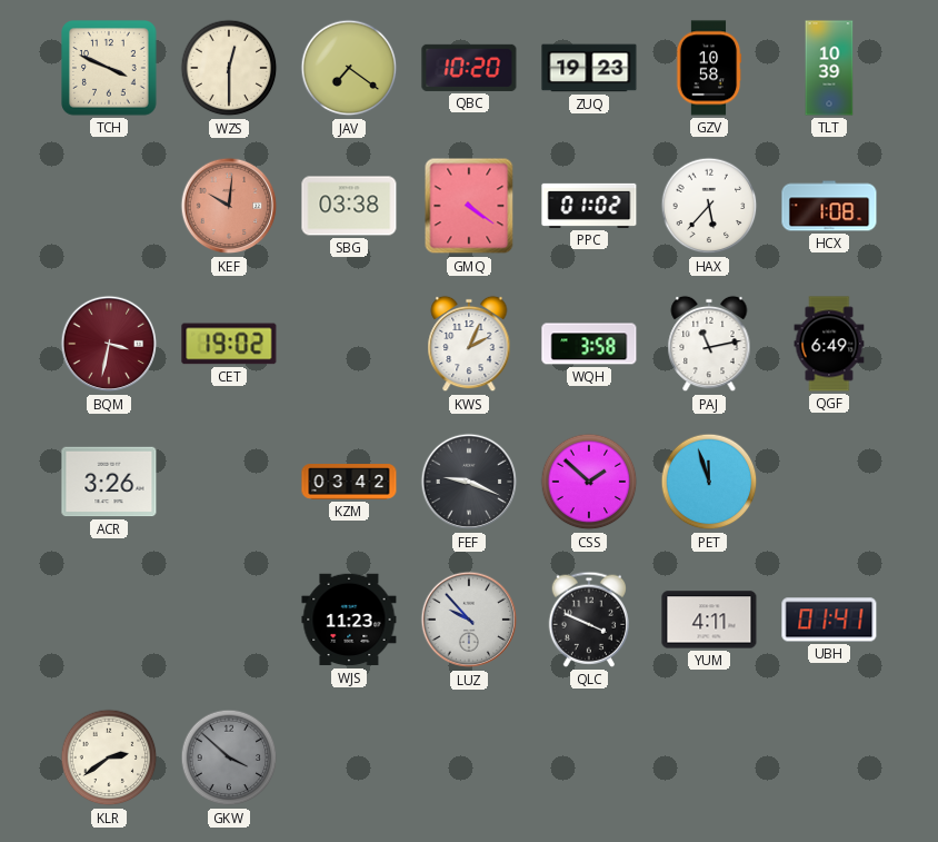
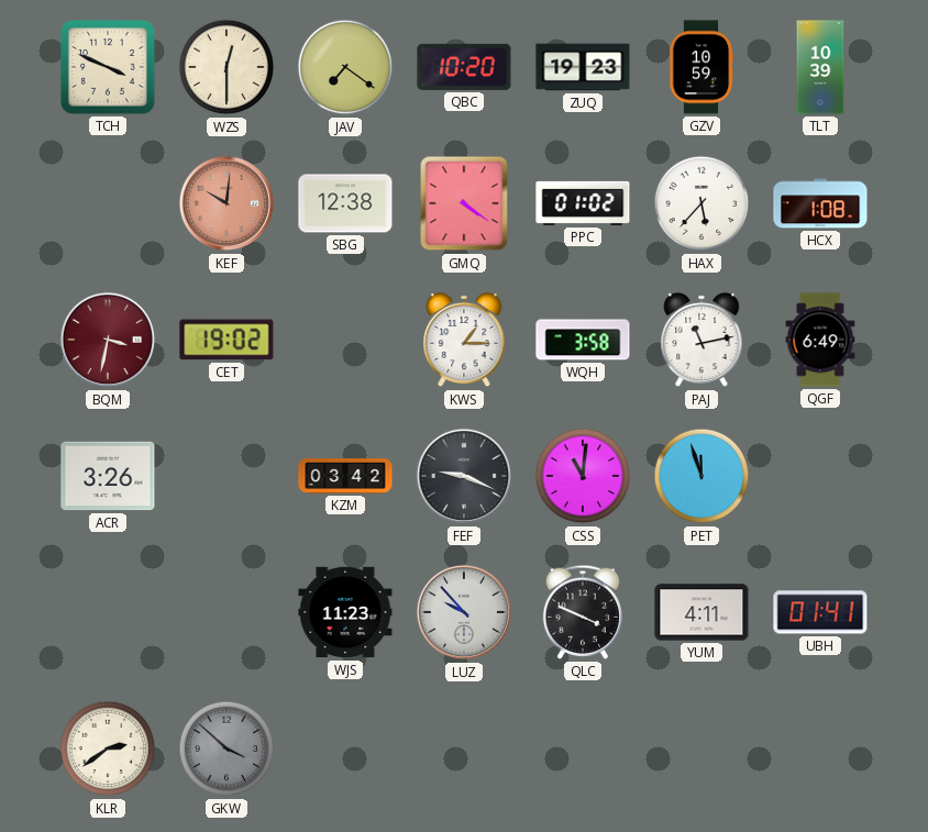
GZV: 10:58 -> 10:59 (701, 67)
SBG: 03:38 -> 12:38 (345, 203)
KWS: 2:04 -> 1:15 (464, 340)
CSS: 1:52 -> 11:01 (583, 476)
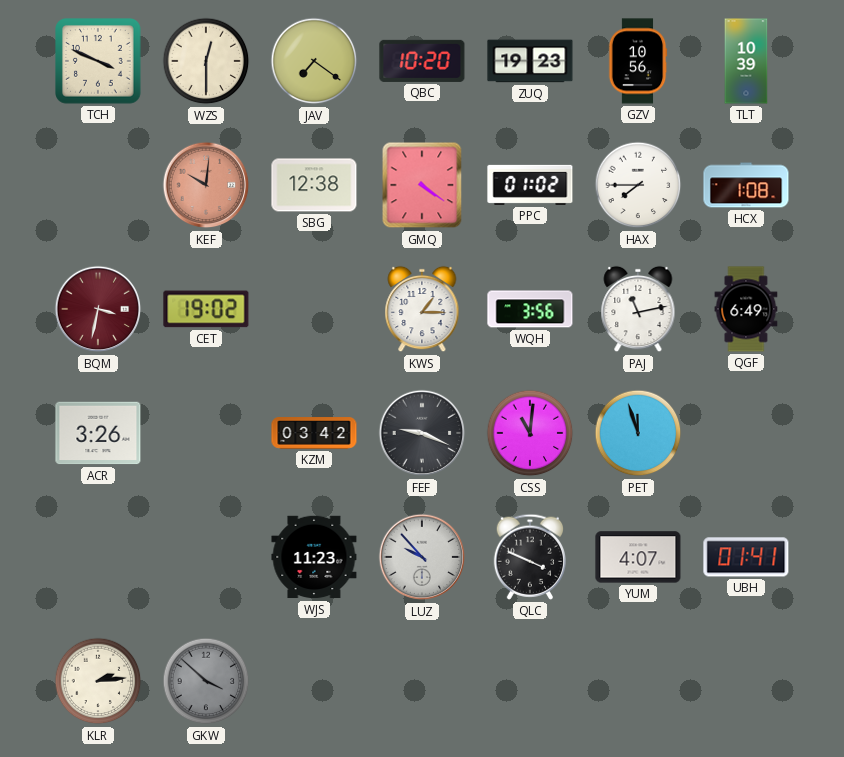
GZV: 10:59 -> 10:56 (638, 61)
HAX: 5:37 -> 7:45 (638, 185)
WQH: 3:58 -> 3:56 (530, 309)
YUM: 4:11 -> 4:07 (638, 557)
KLR: 2:39 -> 2:14 (98, 681)
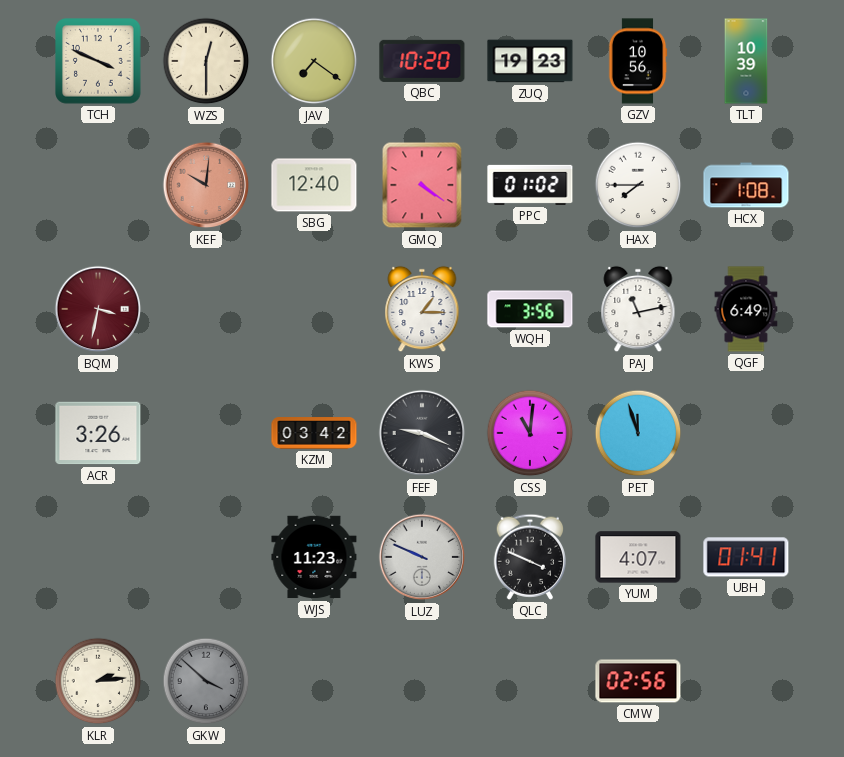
SBG: 12:38 -> 12:40 (314, 185)
CET: 19:02 -> none (206, 309)
LUZ: 9:53 -> 9:49 (422, 557)
CMW: none -> 02:56 (638, 681)
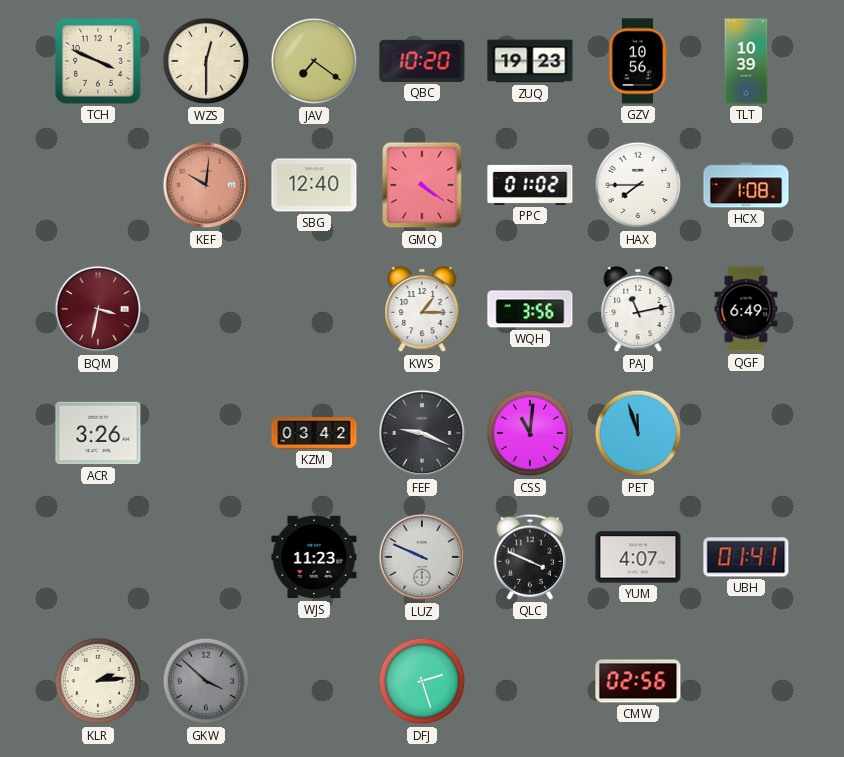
DFJ: none -> 2:27 (422, 681)
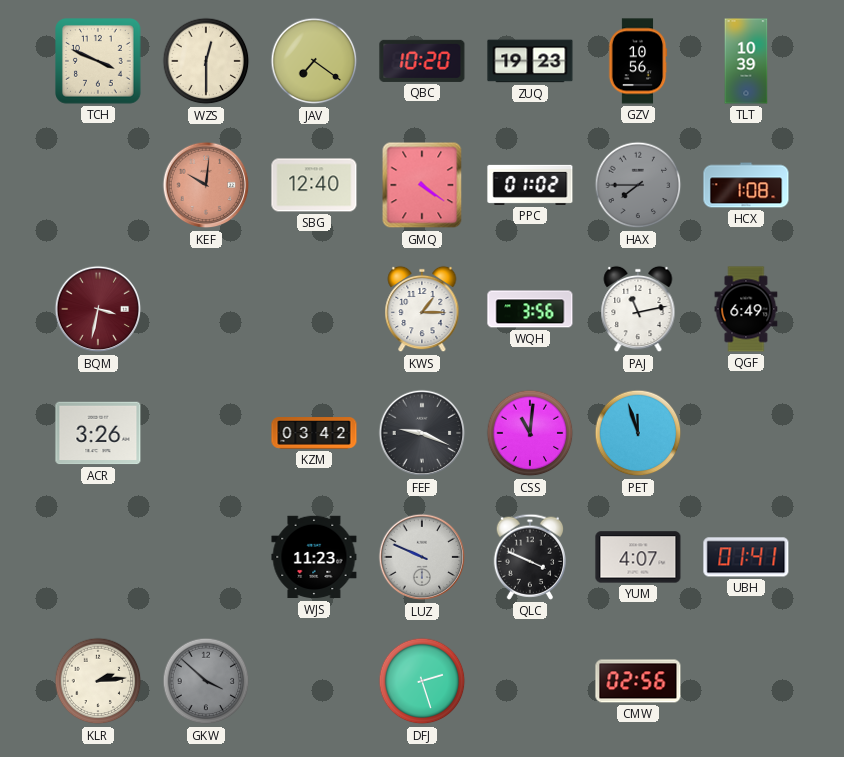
HAX dial: white -> grey (638, 185)
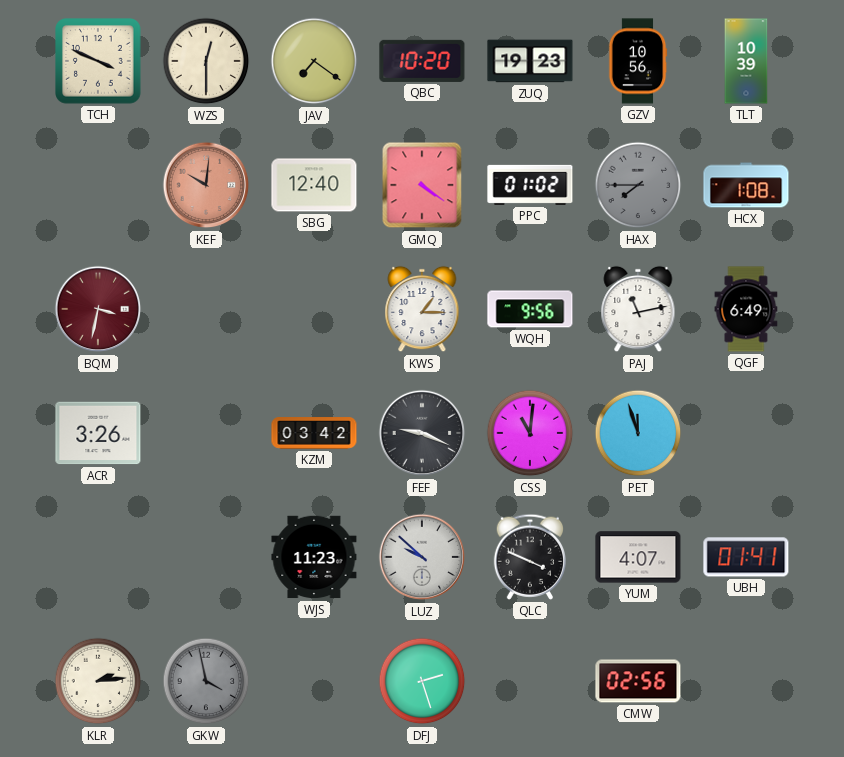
WQH: 3:56 -> 9:56 (530, 309)
LUZ: 9:49 -> 9:52 (422, 557)
GKW: 3:52 -> 3:58 (206, 681)
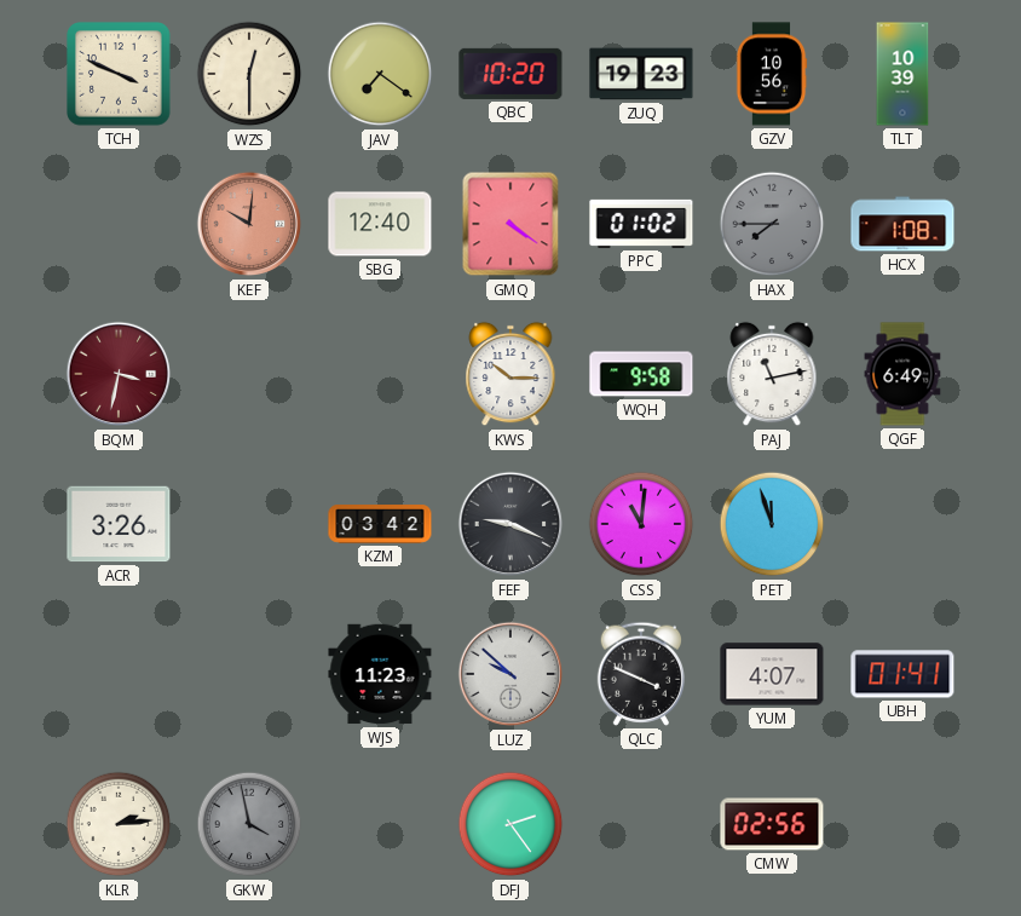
KWS: 1:15 -> 10:15 (510, 374)
WQH: 9:56 -> 9:58 (641, 374)
DFJ: 2:27 -> 2:24 (510, 824)
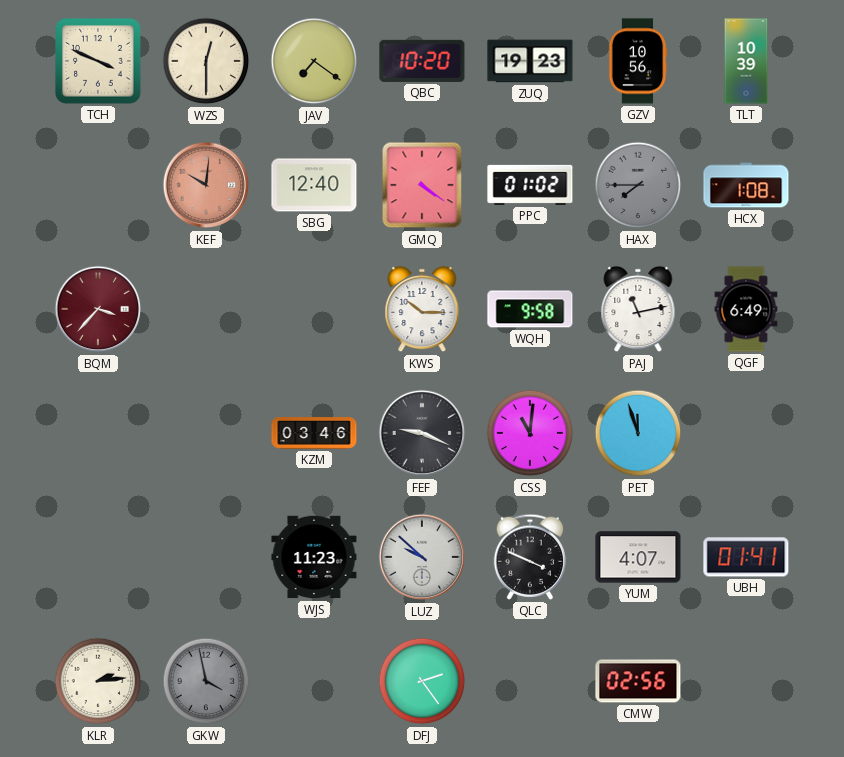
BQM: 3:32 -> 3:37 (98, 309)
ACR: 3:26 -> none (119, 524)
KZM: 03:42 -> 03:46 (314, 433)
